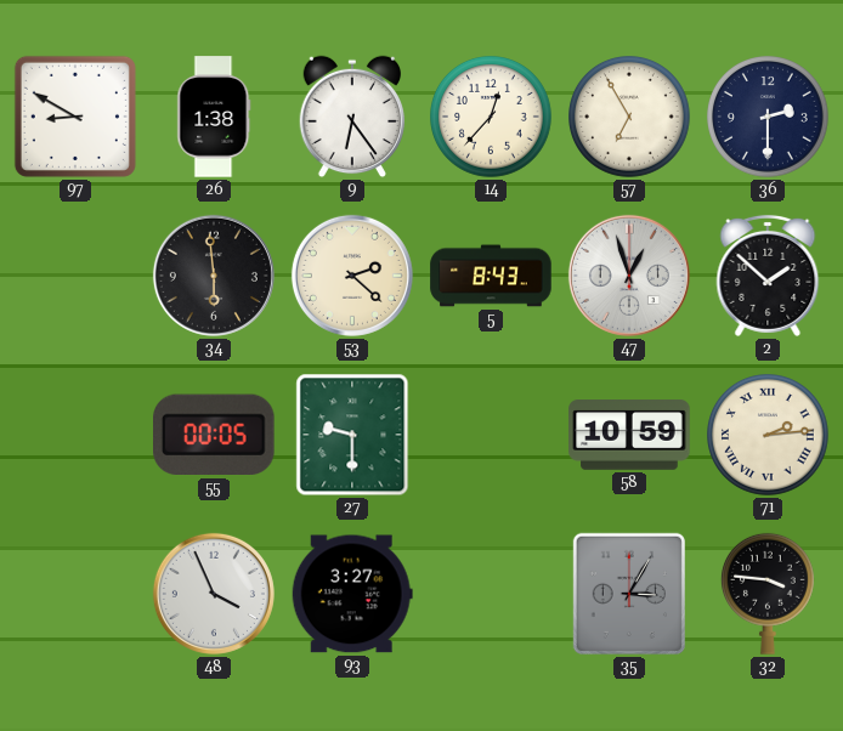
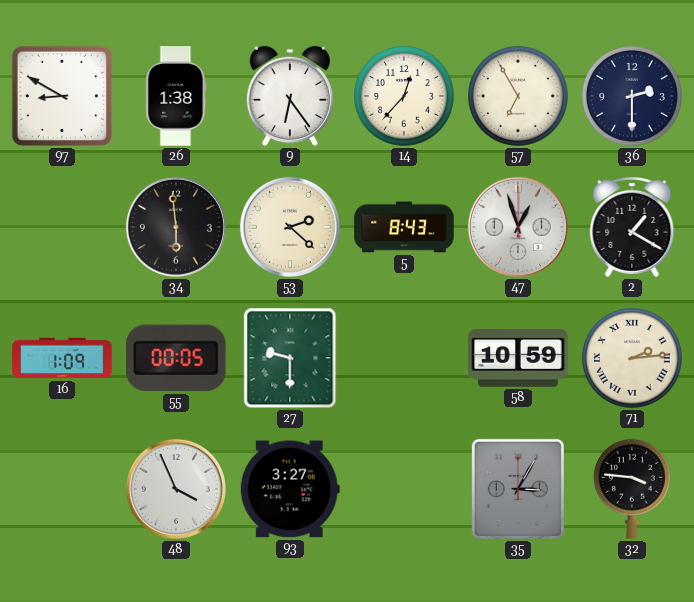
2: 1:52 -> 1:20 (632, 227)
16: none -> 1:09 (62, 358)
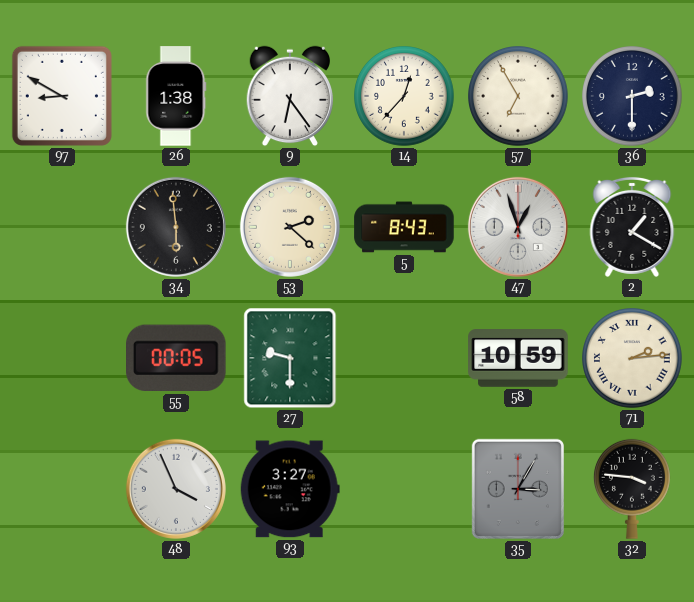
16: 1:09 -> none (62, 358)
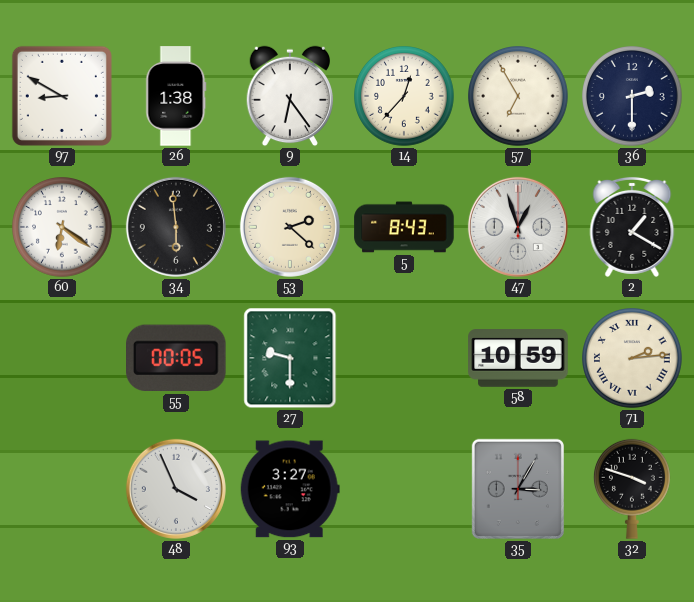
60: none -> 6:21 (63, 228)
32: 3:46 -> 3:48 (632, 489)
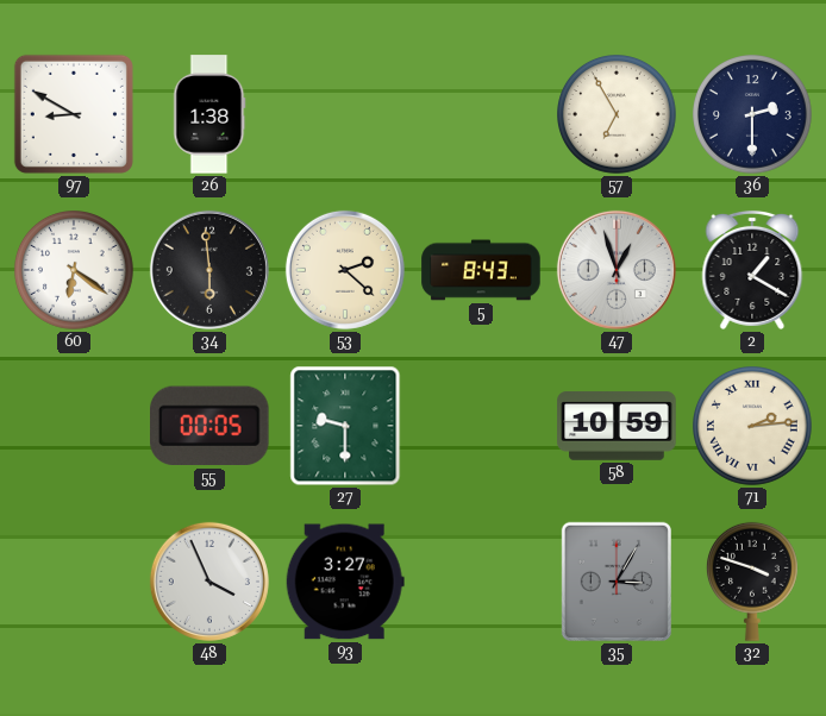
9: 6:24 -> none (289, 96)
14: 12:37 -> none (405, 97)
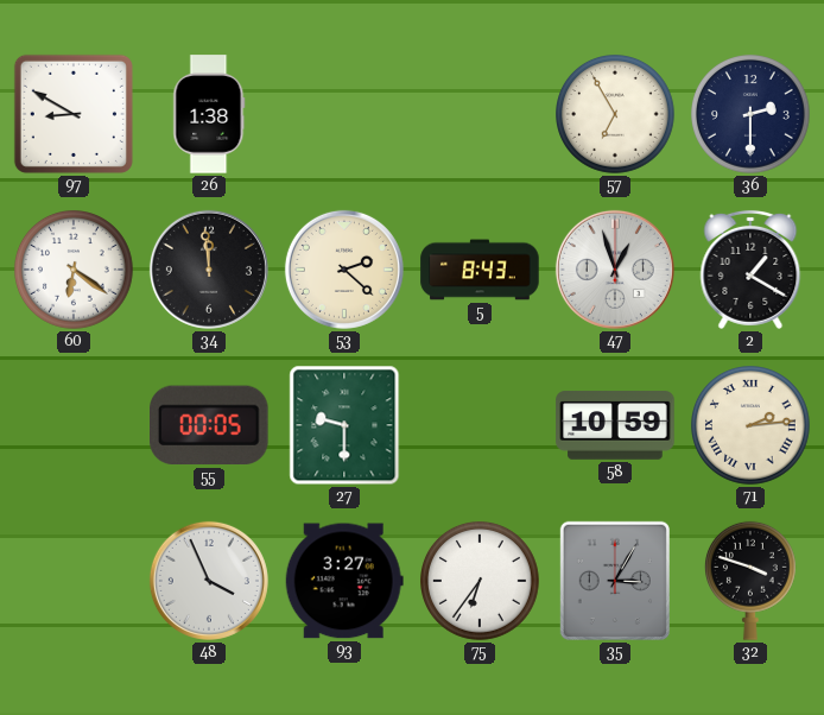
34: 5:59 -> 11:59 (209, 270)
75: none -> 6:36 (481, 582)
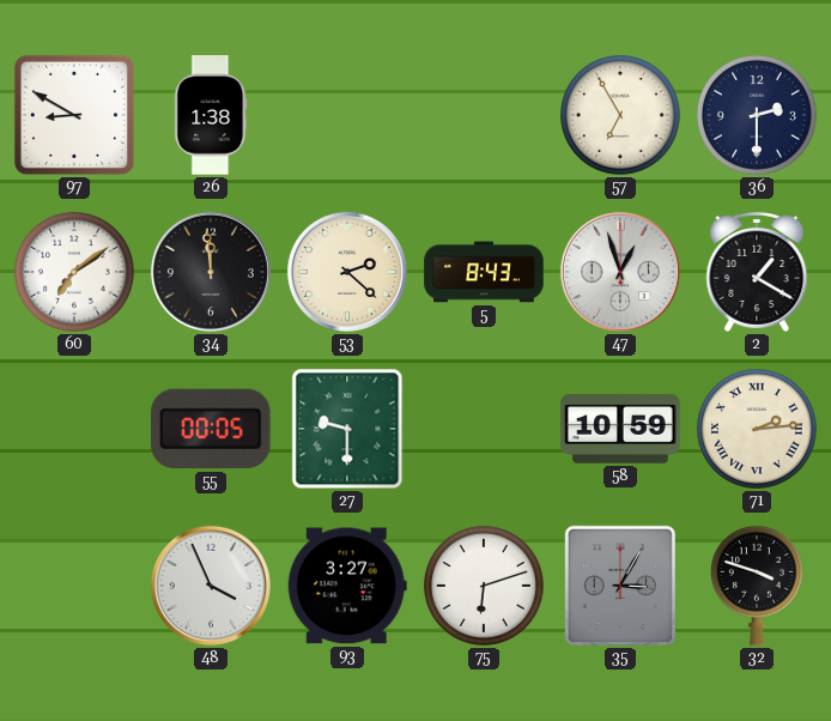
60: 6:21 -> 7:09 (75, 273)
75: 6:36 -> 6:12 (485, 587)
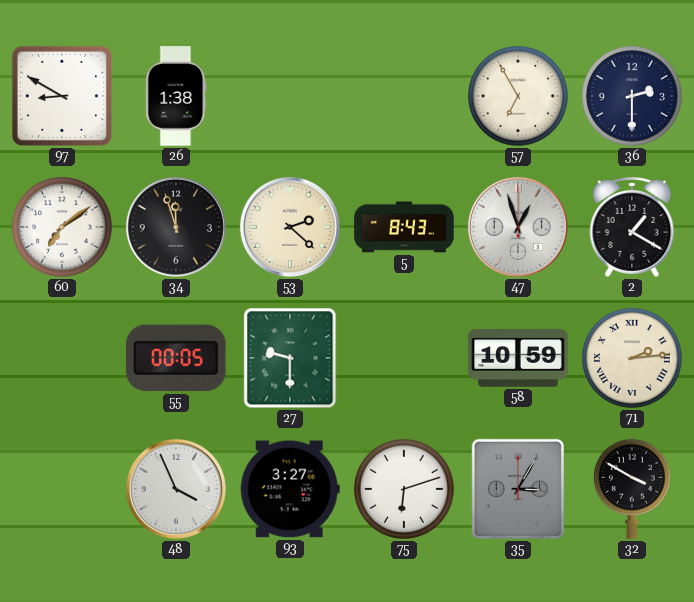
34: 11:59 -> 11:57 (176, 227)
32: 3:48 -> 3:50 (632, 489)
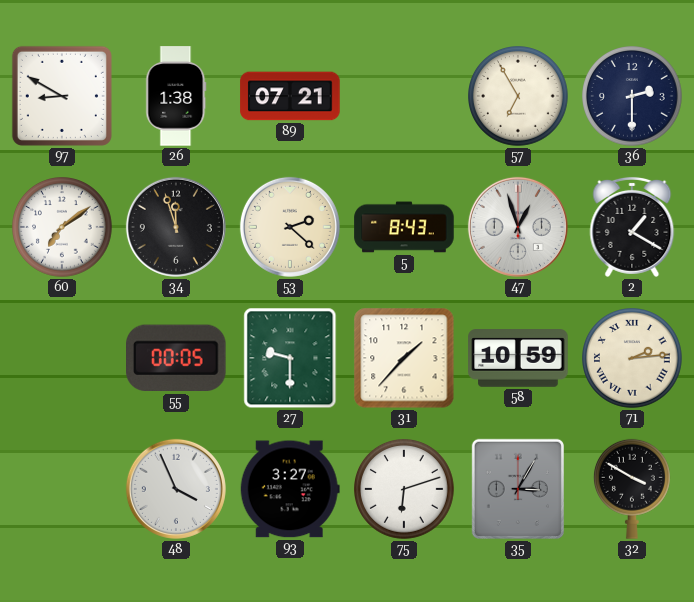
89: none -> 07:21 (290, 96)
31: none -> 1:37 (404, 358)
